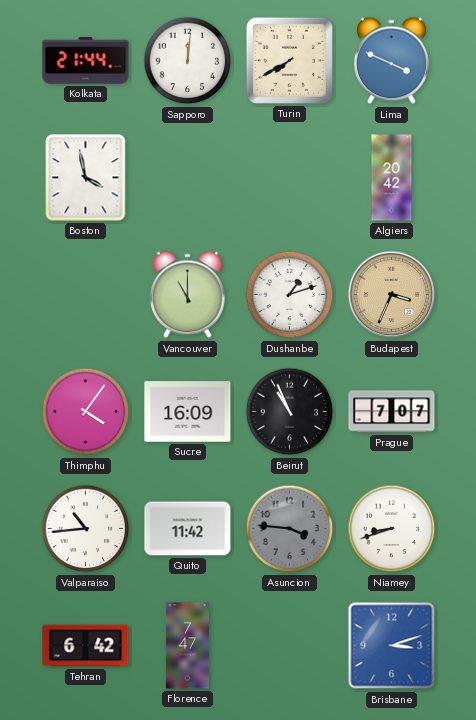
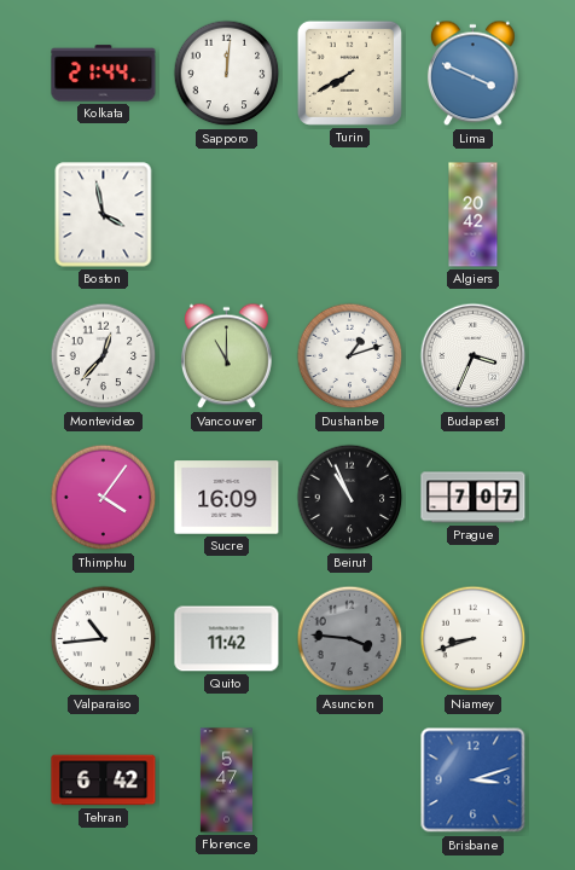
Montevideo: none -> 12:37 (104, 356)
Budapest dial: champagne -> white (474, 356)
Florence: 7:47 -> 5:47 (226, 781)
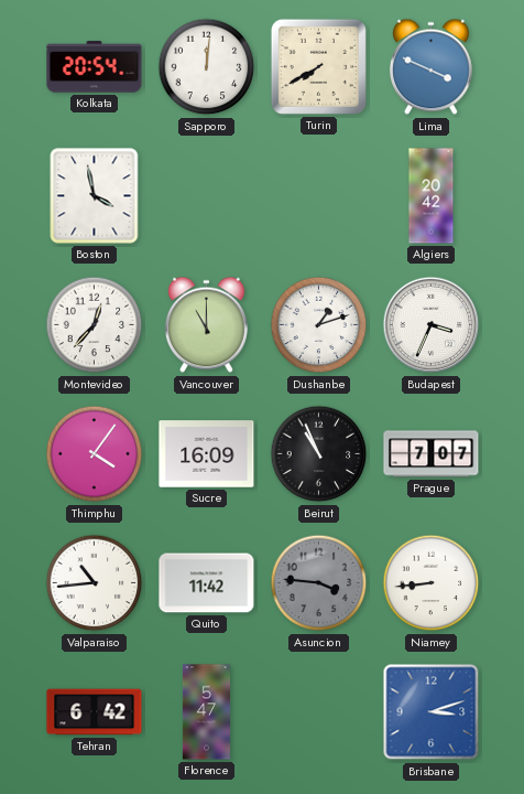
Kolkata: 21:44 -> 20:54 (95, 67)
Niamey: 8:42 -> 8:44 (432, 583)
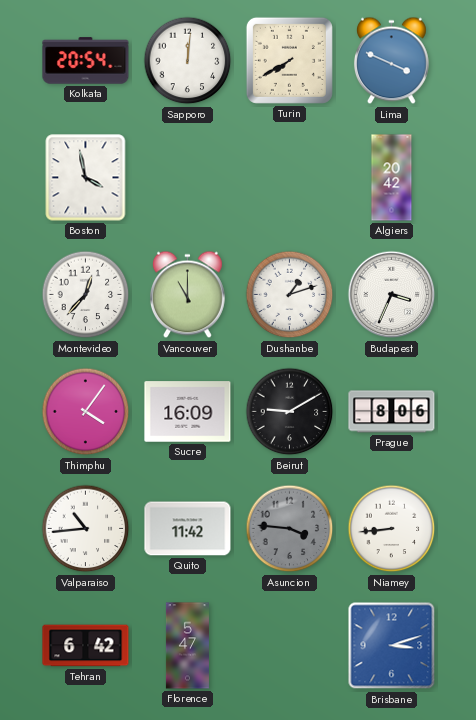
Beirut: 10:56 -> 9:10 (290, 412)
Prague: 7:07 -> 8:06 (392, 412)
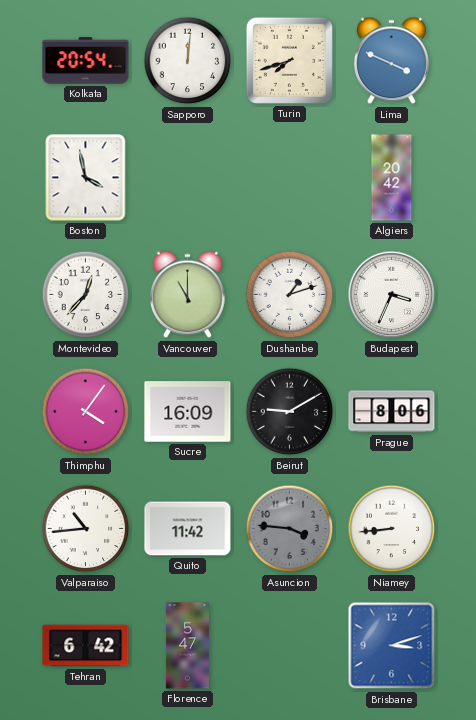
Turin: 7:40 -> 7:42 (289, 60)
